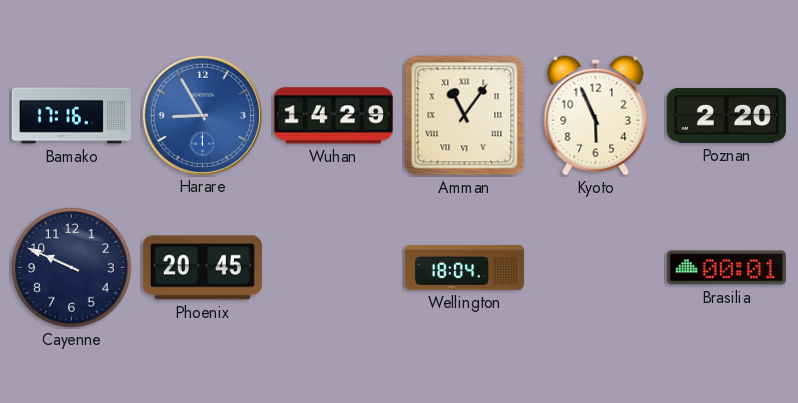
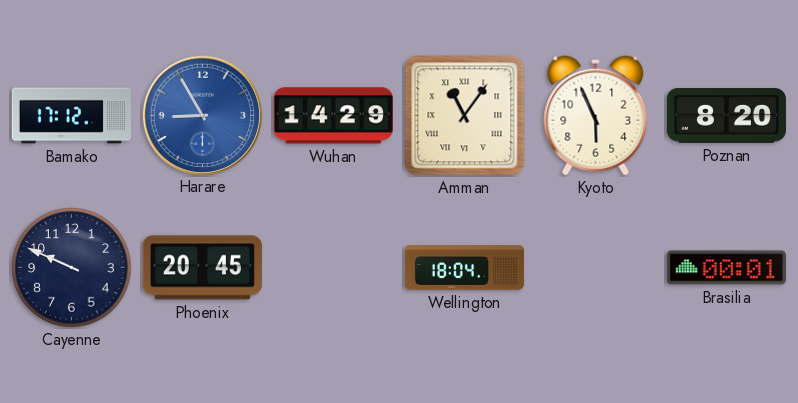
Bamako: 17:16 -> 17:12 (71, 116)
Poznan: 2:20 -> 8:20 (726, 116)
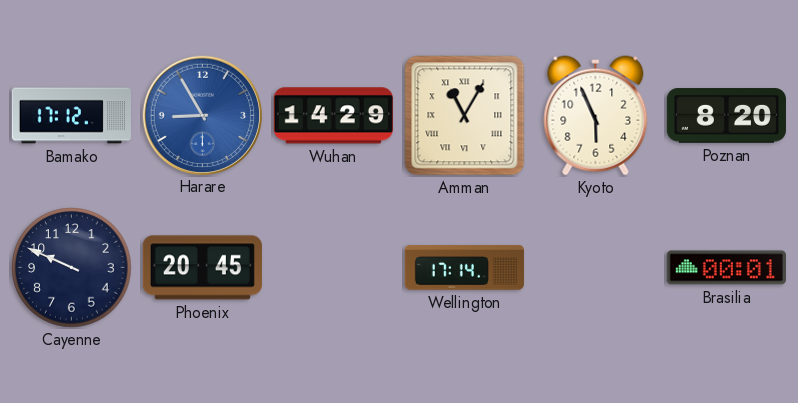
Amman: 11:06 -> 11:05 (465, 116)
Wellington: 18:04 -> 17:14 (464, 268)
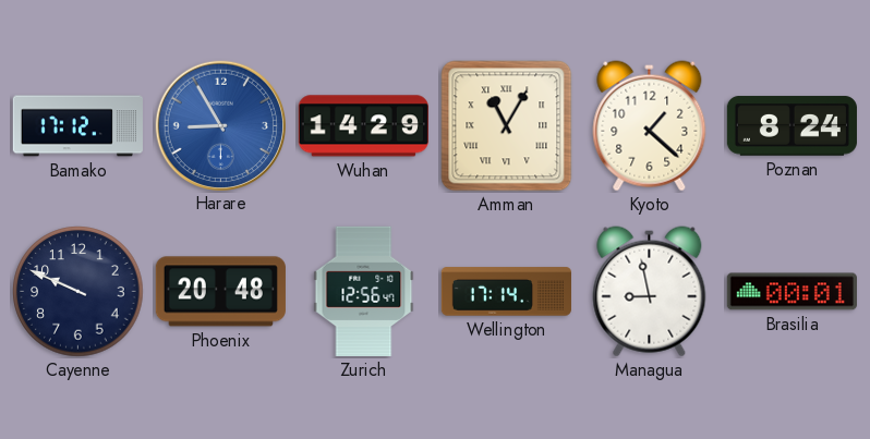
Kyoto: 5:56 -> 1:22 (650, 126)
Poznan: 8:20 -> 8:24 (792, 126)
Phoenix: 20:45 -> 20:48 (220, 292)
Zurich: none -> 12:56 (364, 291)
Managua: none -> 8:58 (650, 292)
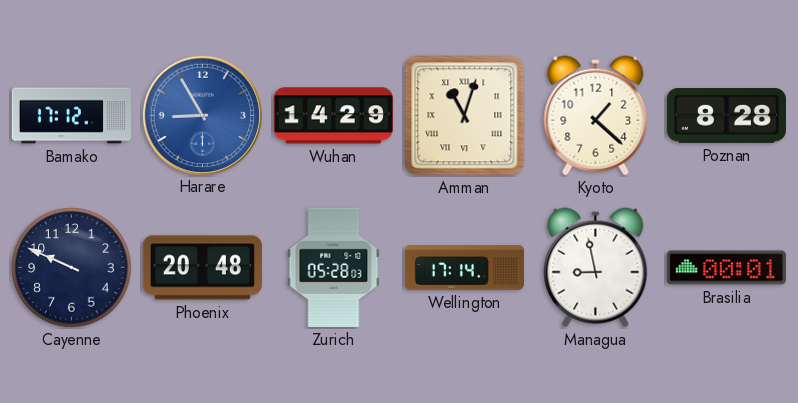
Amman: 11:05 -> 11:03 (465, 116)
Poznan: 8:24 -> 8:28 (726, 116)
Zurich: 12:56 -> 05:28 (334, 267)
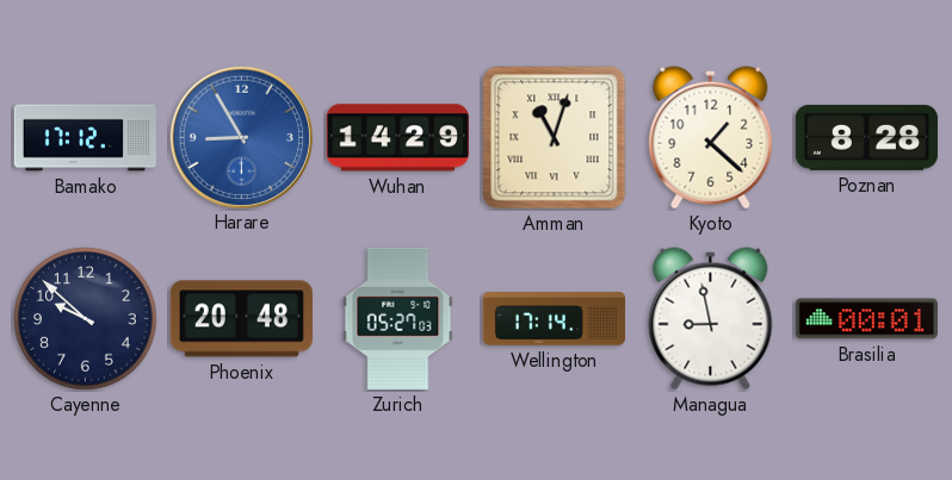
Cayenne: 9:49 -> 9:52 (86, 319)
Zurich: 05:28 -> 05:27 (398, 318)
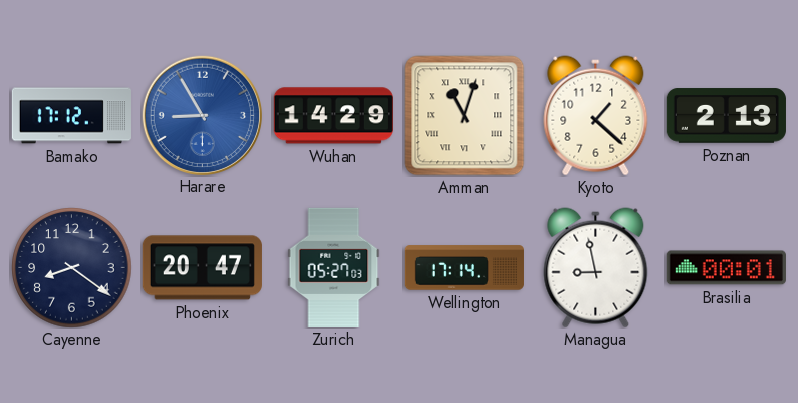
Poznan: 8:28 -> 2:13 (726, 116)
Cayenne: 9:52 -> 8:21 (72, 268)
Phoenix: 20:48 -> 20:47 (202, 268)
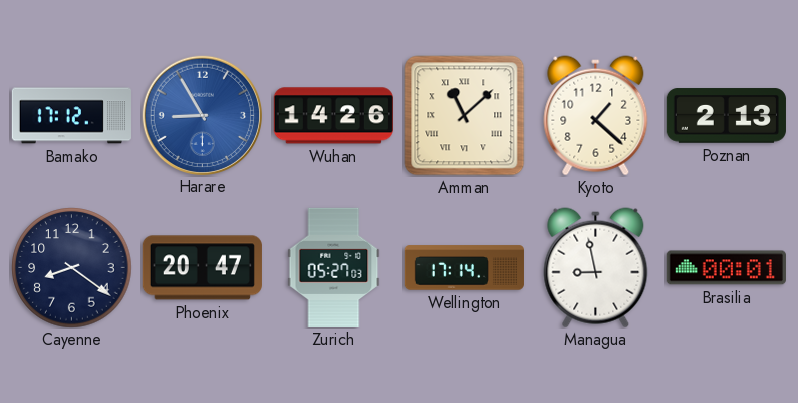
Wuhan: 14:29 -> 14:26 (333, 116)
Amman: 11:03 -> 11:08 (465, 116)
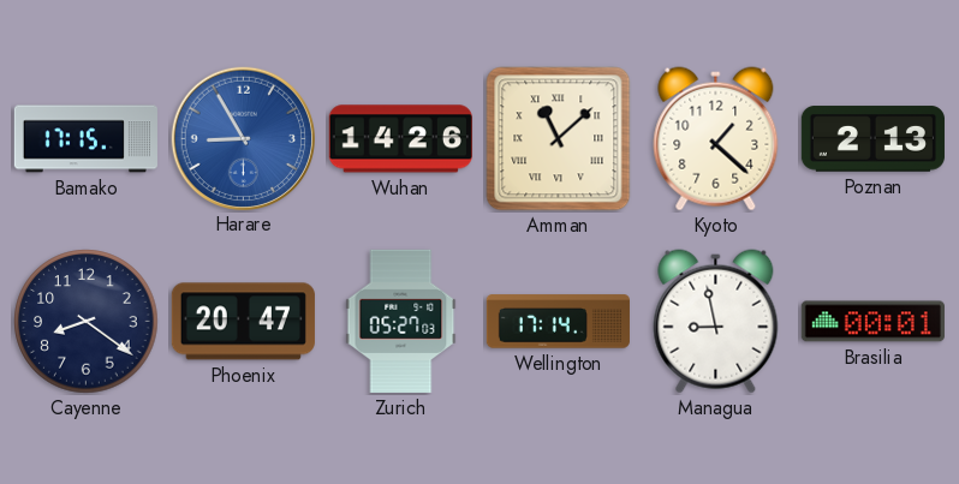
Bamako: 17:12 -> 17:15 (85, 139)
